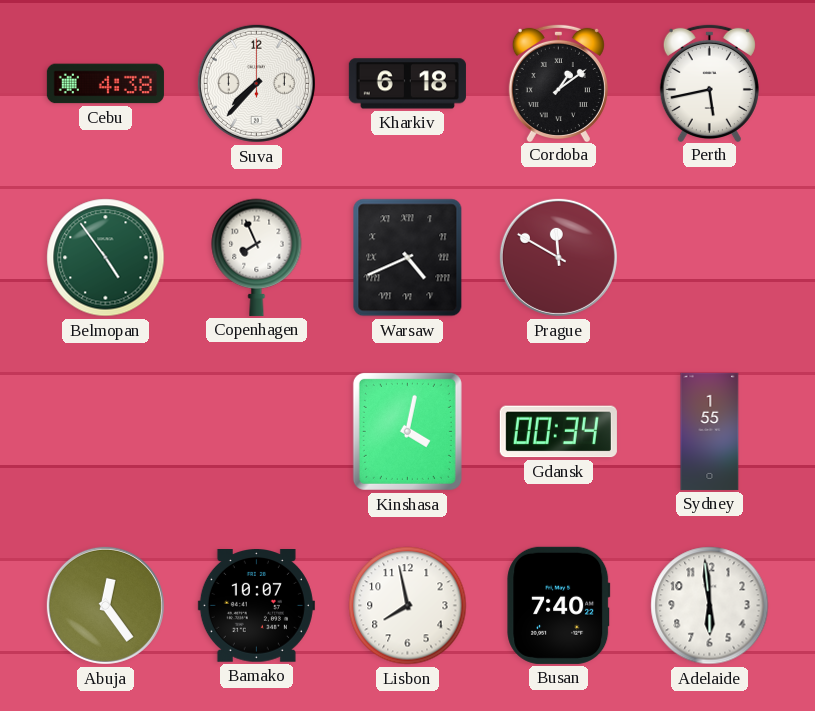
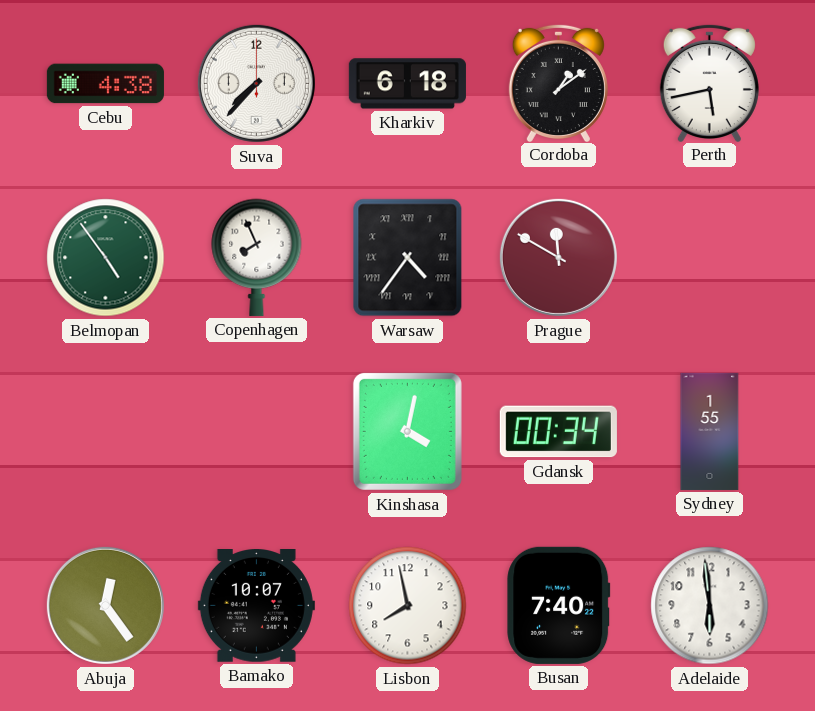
Warsaw: 4:41 -> 4:36 (408, 258)
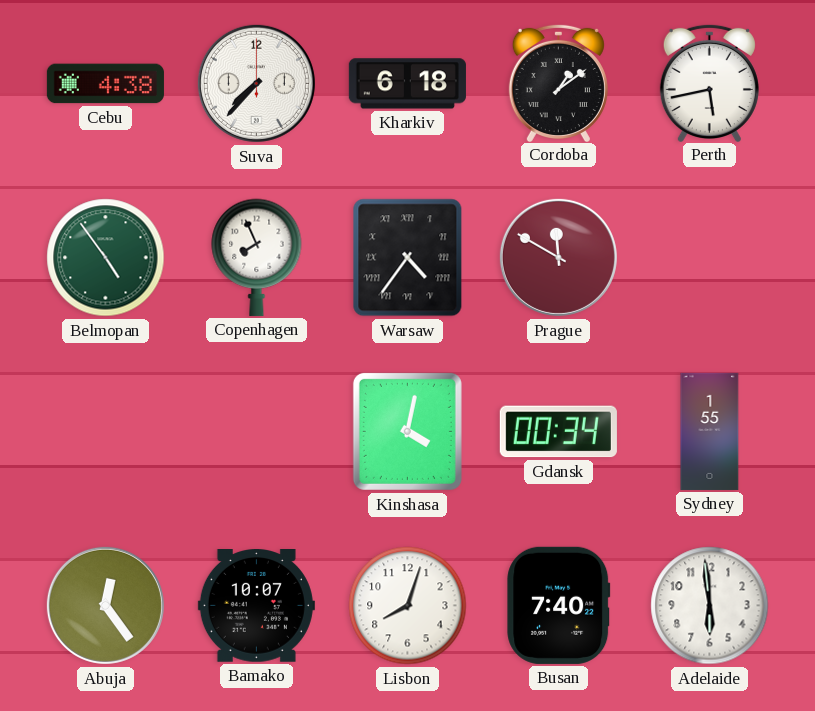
Lisbon: 7:58 -> 8:03 (408, 606)
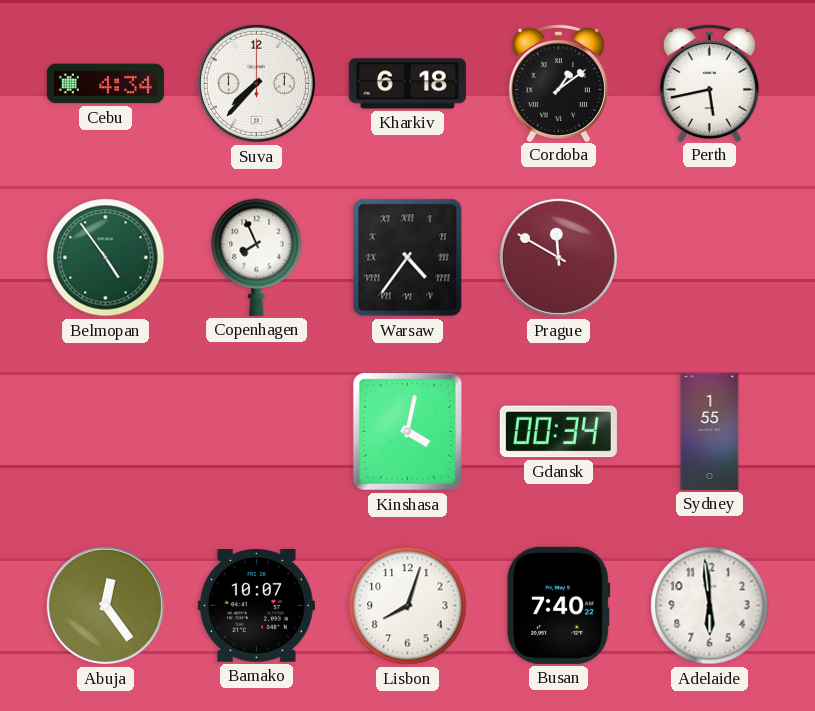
Cebu: 4:38 -> 4:34 (105, 84)
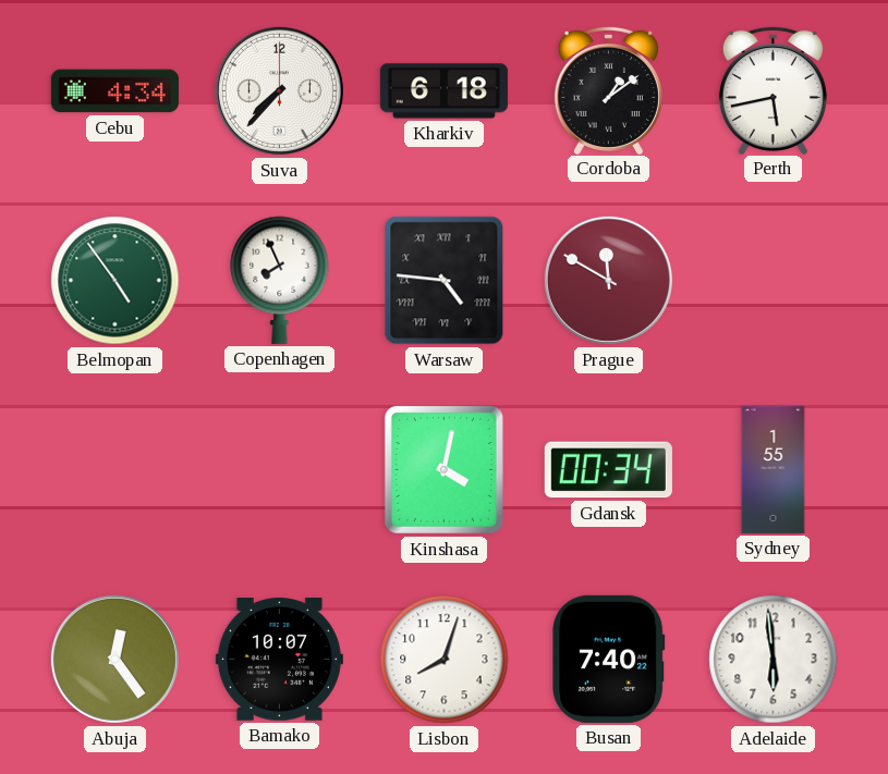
Warsaw: 4:36 -> 4:46 (445, 281)
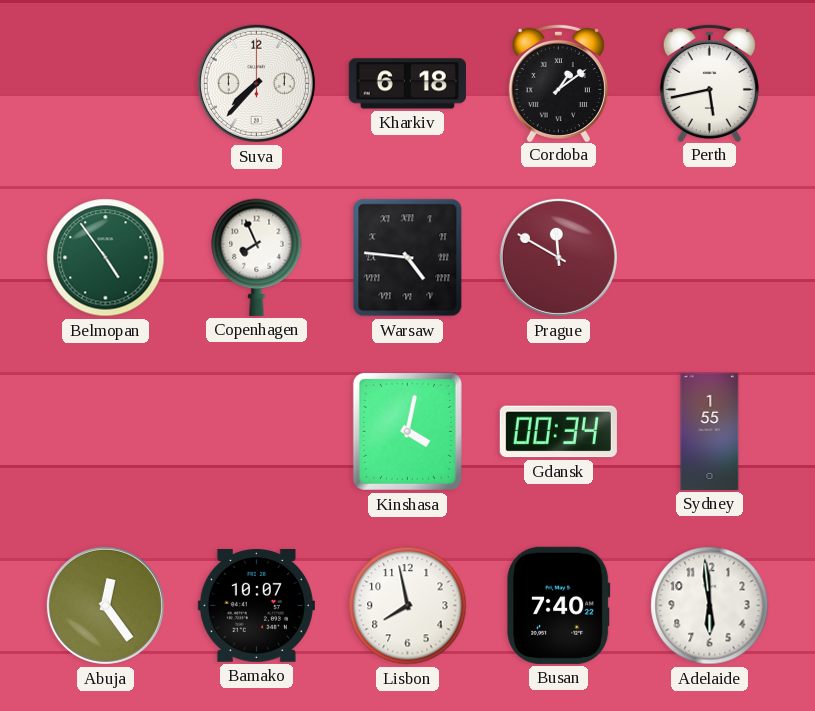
Cebu: 4:34 -> none (114, 91)
Lisbon: 8:03 -> 7:58 (408, 606)
